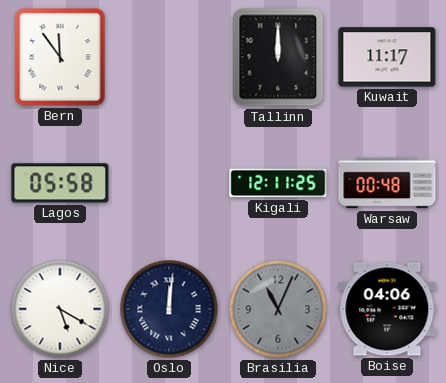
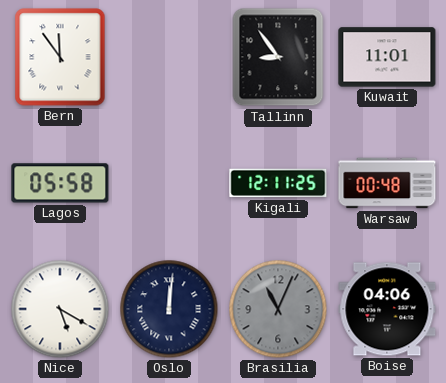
Tallinn: 12:00 -> 8:54 (278, 57)
Kuwait: 11:17 -> 11:01 (387, 57)
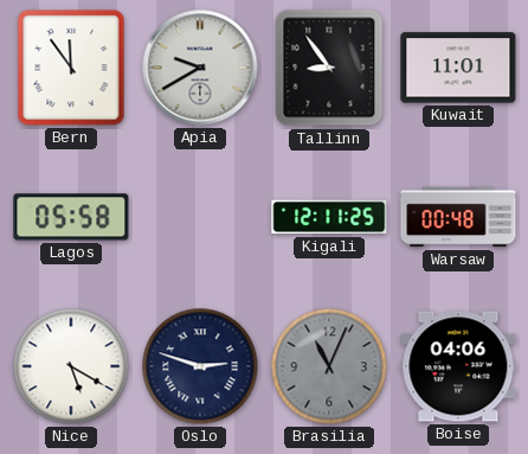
Apia: none -> 9:40 (200, 68)
Oslo: 12:01 -> 2:48 (200, 366)
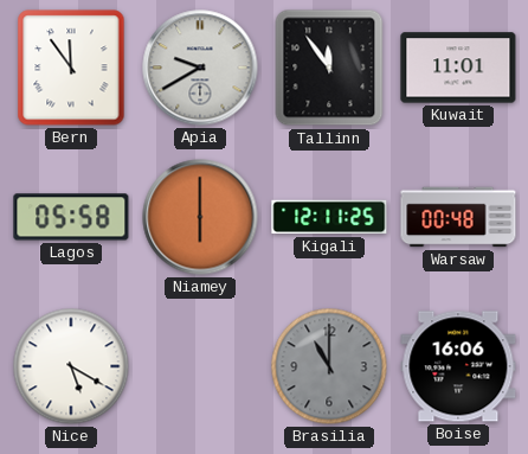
Tallinn: 8:54 -> 11:54 (329, 68)
Niamey: none -> 6:00 (200, 217)
Oslo: 2:48 -> none (200, 366)
Brasilia: 11:04 -> 11:00 (329, 366)
Boise: 04:06 -> 16:06 (458, 366)
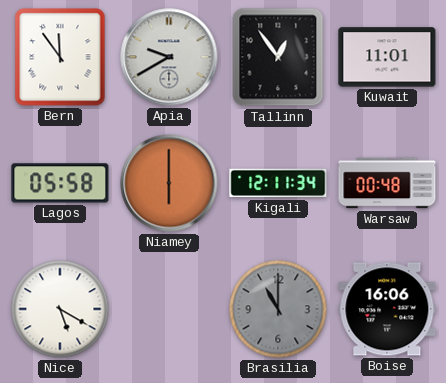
Tallinn: 11:54 -> 12:54 (278, 57)
Kigali: 12:11:25 -> 12:11:34 (278, 183)
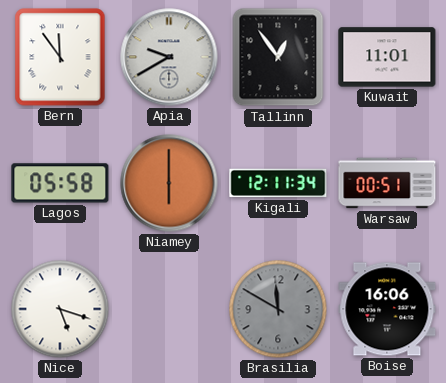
Warsaw: 00:48 -> 00:51 (387, 183)
Nice: 5:20 -> 5:18 (60, 309)
Brasilia: 11:00 -> 11:50 (278, 309)
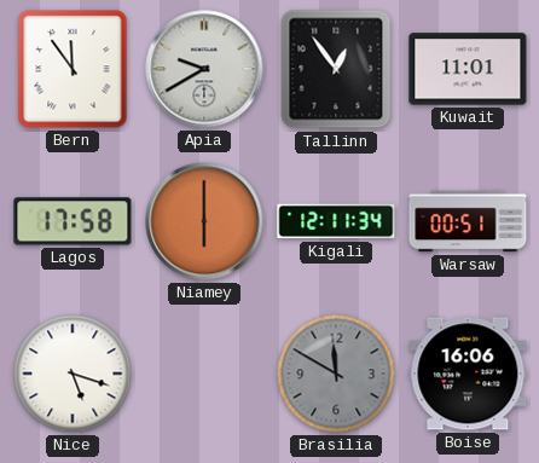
Lagos: 05:58 -> 17:58 (73, 221)
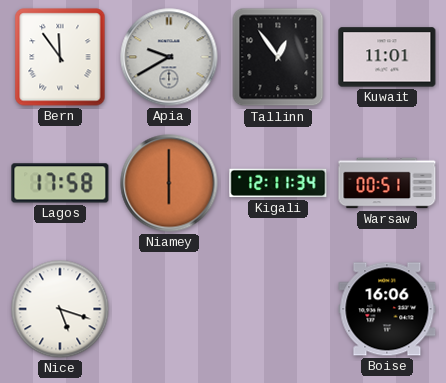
Brasilia: 11:50 -> none (336, 374)
